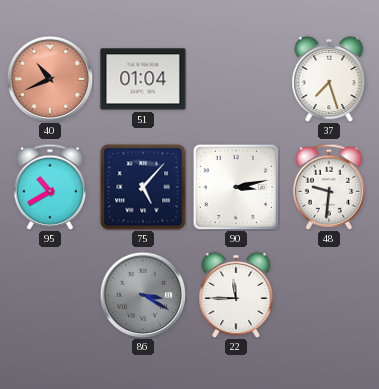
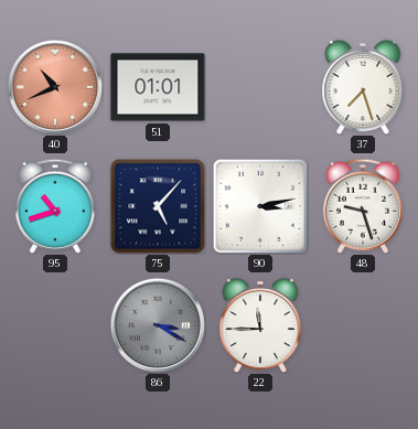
51: 01:04 -> 01:01 (158, 87)
95: 10:40 -> 10:42 (54, 206)
48: 9:31 -> 9:27 (362, 206)
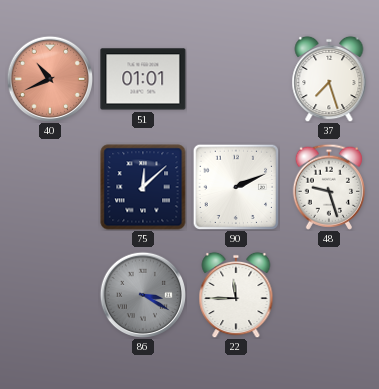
95: 10:42 -> none (54, 206)
75: 5:07 -> 12:08 (143, 187)
90: 3:13 -> 2:11 (236, 187)
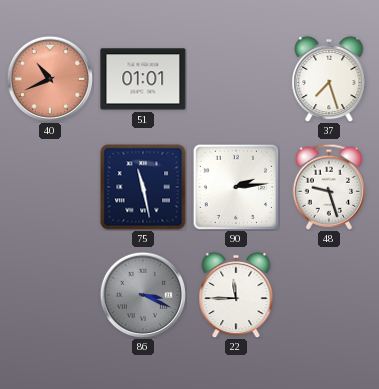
75: 12:08 -> 11:28 (143, 187)
90: 2:11 -> 2:14 (236, 187)
86: 3:20 -> 3:19 (143, 295)
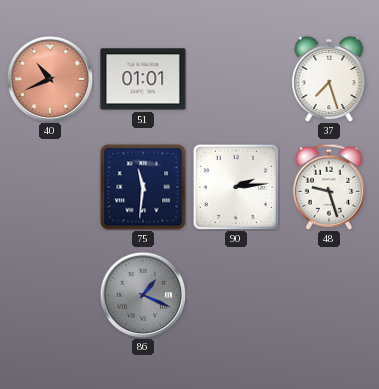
75: 11:28 -> 11:31 (143, 187)
86: 3:19 -> 1:19 (143, 295)
22: 11:45 -> none (236, 295)
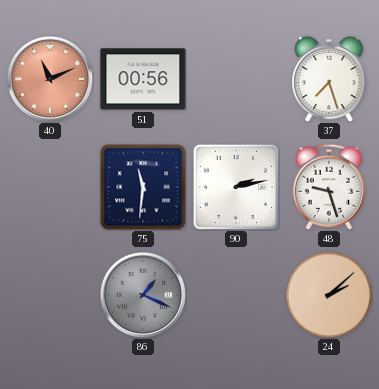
40: 10:41 -> 11:11 (50, 79)
51: 01:01 -> 00:56 (143, 79)
90: 2:14 -> 2:13 (236, 187)
24: none -> 2:08 (329, 295)
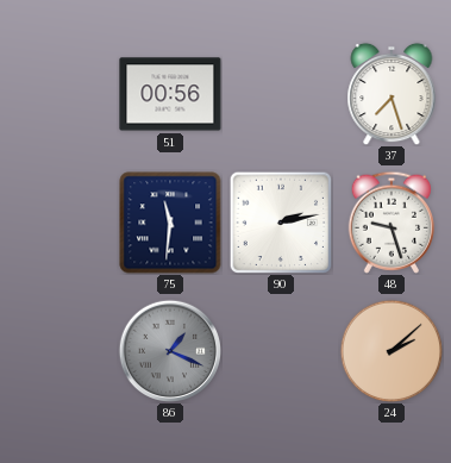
40: 11:11 -> none (50, 79)
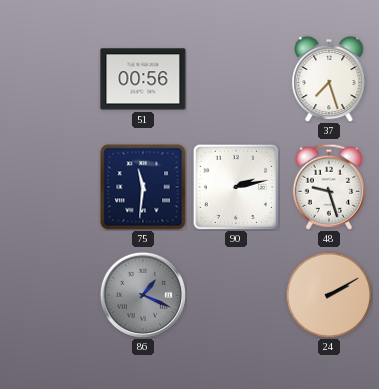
24: 2:08 -> 2:10 (329, 295)
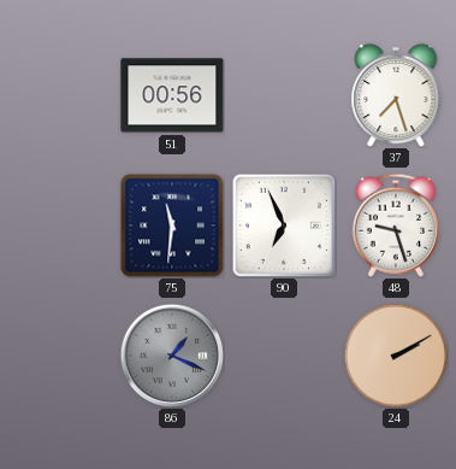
90: 2:13 -> 6:56 (284, 225)
